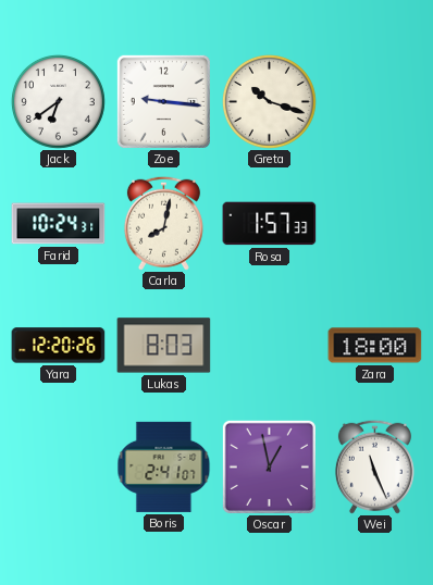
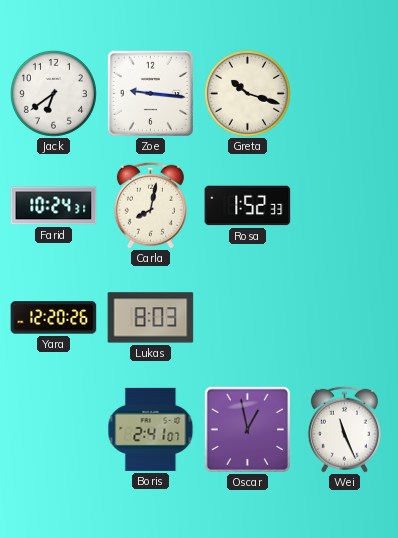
Rosa: 1:57 -> 1:52 (248, 206)
Zara: 18:00 -> none (375, 346)
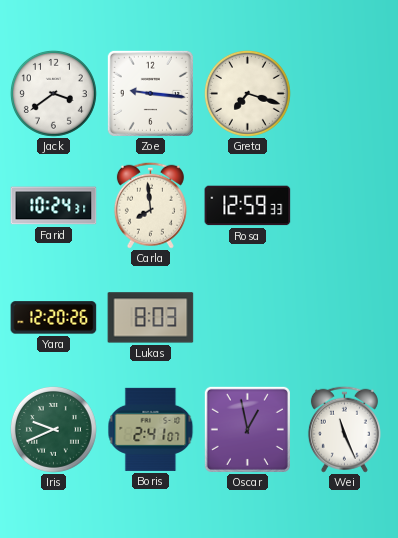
Jack: 6:39 -> 3:39 (53, 93)
Greta: 10:18 -> 7:18 (247, 93)
Carla: 8:02 -> 7:59 (150, 205)
Rosa: 1:52 -> 12:59 (248, 206)
Iris: none -> 9:41 (53, 429)
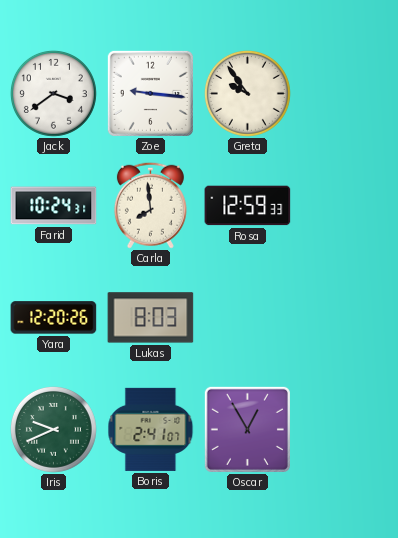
Greta: 7:18 -> 9:54 (247, 93)
Oscar: 12:58 -> 12:55 (247, 429)
Wei: 11:26 -> none (344, 429)
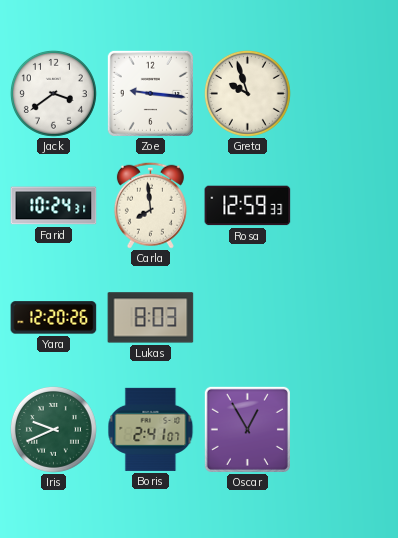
Greta: 9:54 -> 9:57 (247, 93)
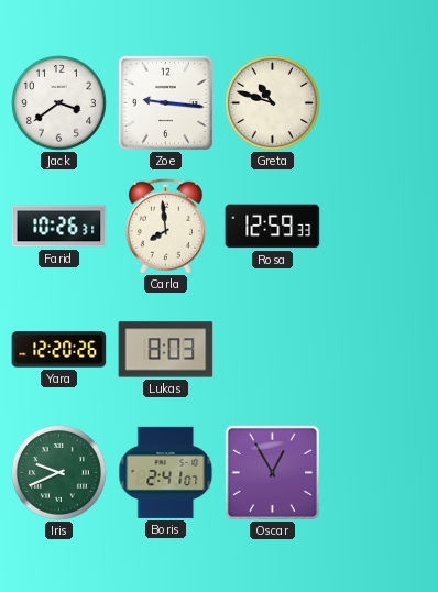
Greta: 9:57 -> 10:48 (272, 102)
Farid: 10:24 -> 10:26 (59, 227)
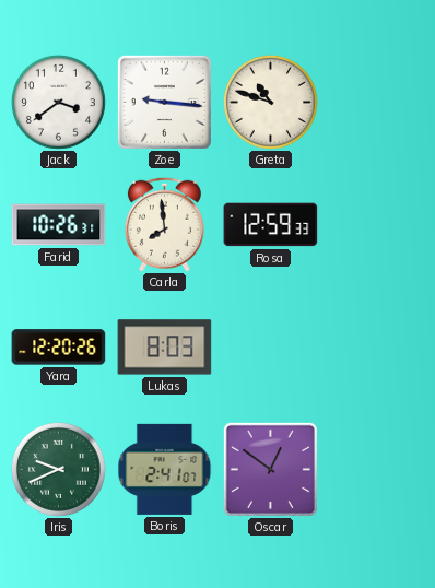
Oscar: 12:55 -> 12:51 (270, 469)
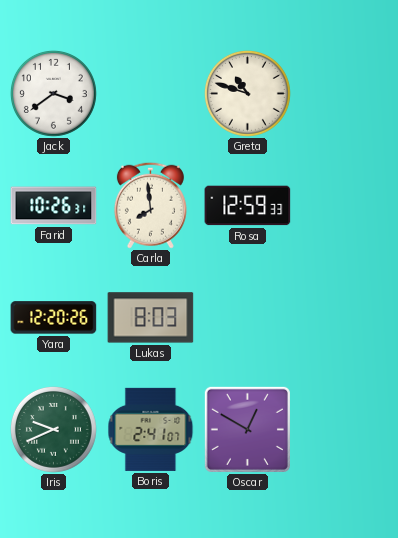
Zoe: 9:16 -> none (164, 102)
Oscar: 12:51 -> 12:50 (247, 429)
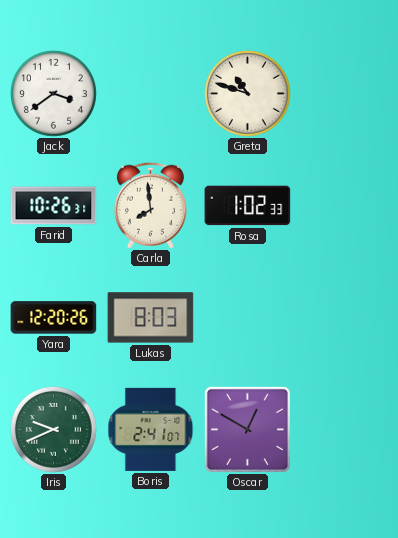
Rosa: 12:59 -> 1:02 (248, 206)
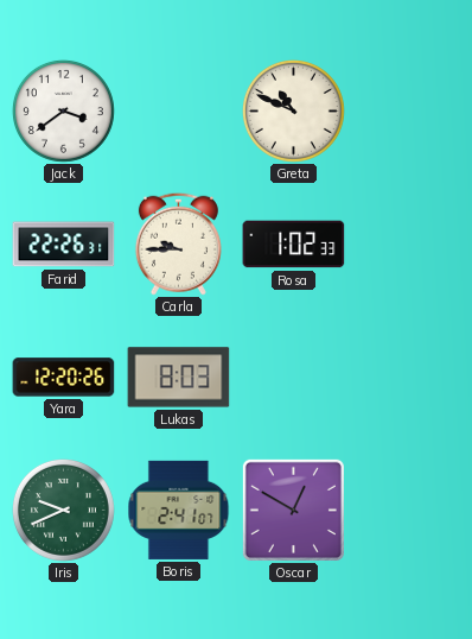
Greta: 10:48 -> 10:49 (293, 110)
Farid: 10:26 -> 22:26 (64, 245)
Carla: 7:59 -> 9:45 (178, 243)
